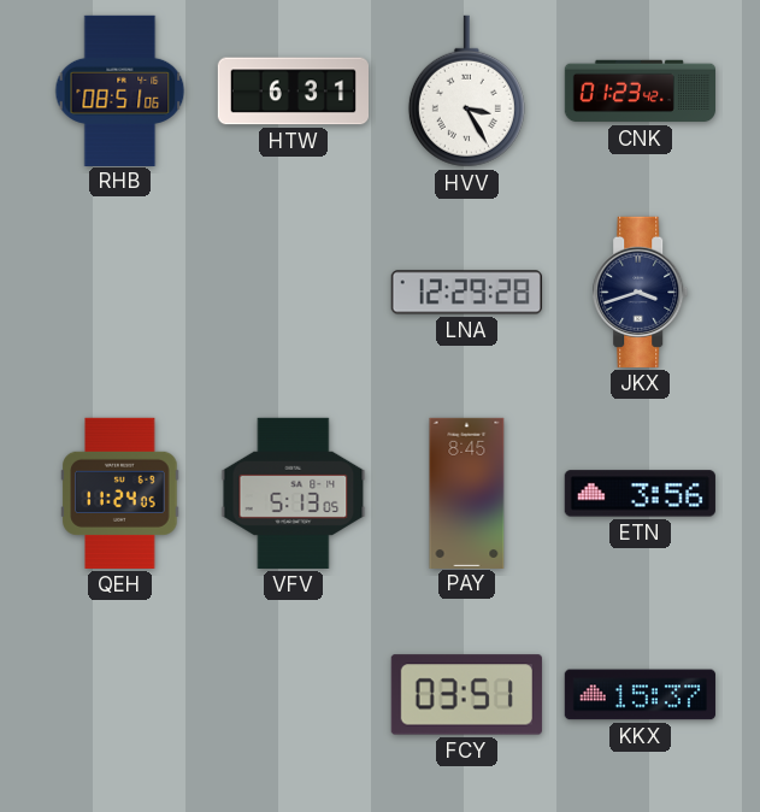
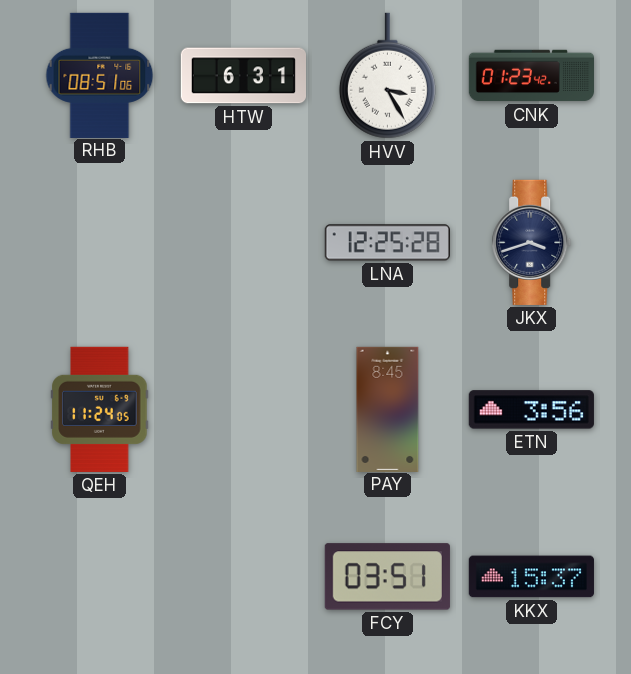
LNA: 12:29 -> 12:25 (387, 243)
VFV: 5:13 -> none (294, 493)
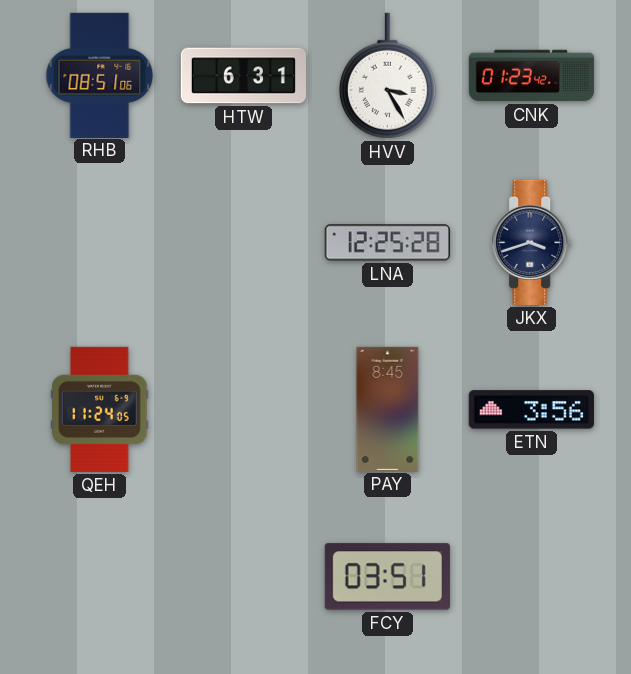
KKX: 15:37 -> none (531, 577)
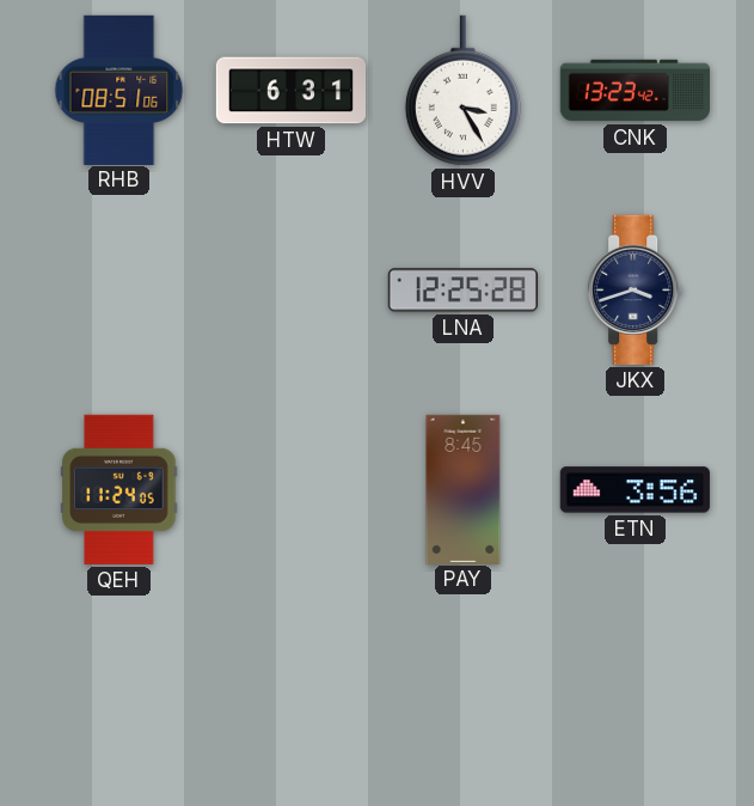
CNK: 01:23 -> 13:23 (635, 91)
FCY: 03:51 -> none (387, 577)
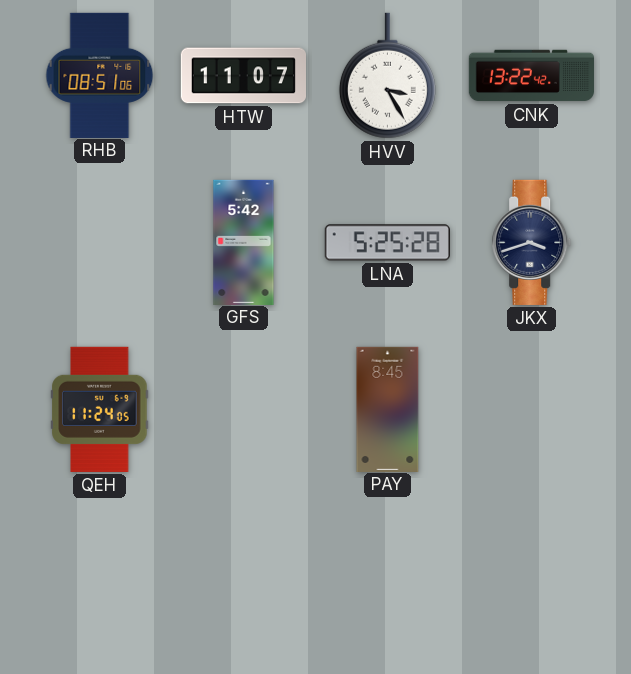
HTW: 6:31 -> 11:07 (243, 76)
CNK: 13:23 -> 13:22 (531, 76)
GFS: none -> 5:42 (244, 242)
LNA: 12:25 -> 5:25 (387, 243)
ETN: 3:56 -> none (635, 490)
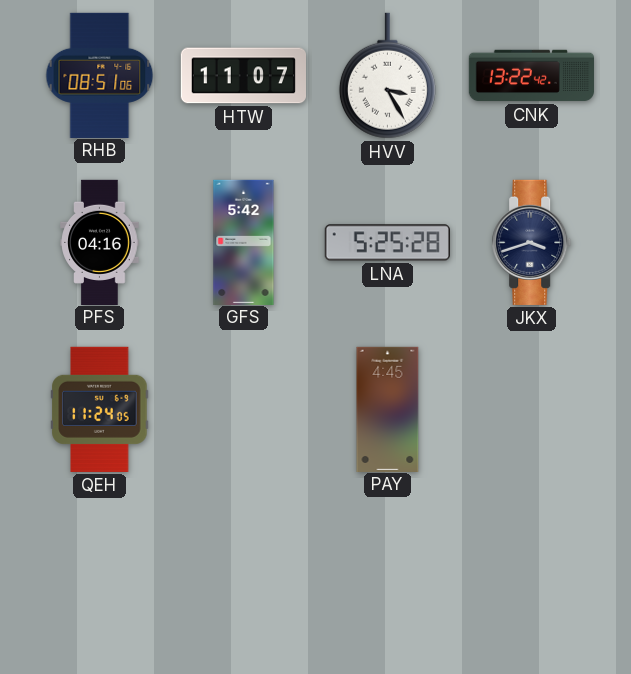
PFS: none -> 04:16 (100, 242)
PAY: 8:45 -> 4:45 (388, 409)
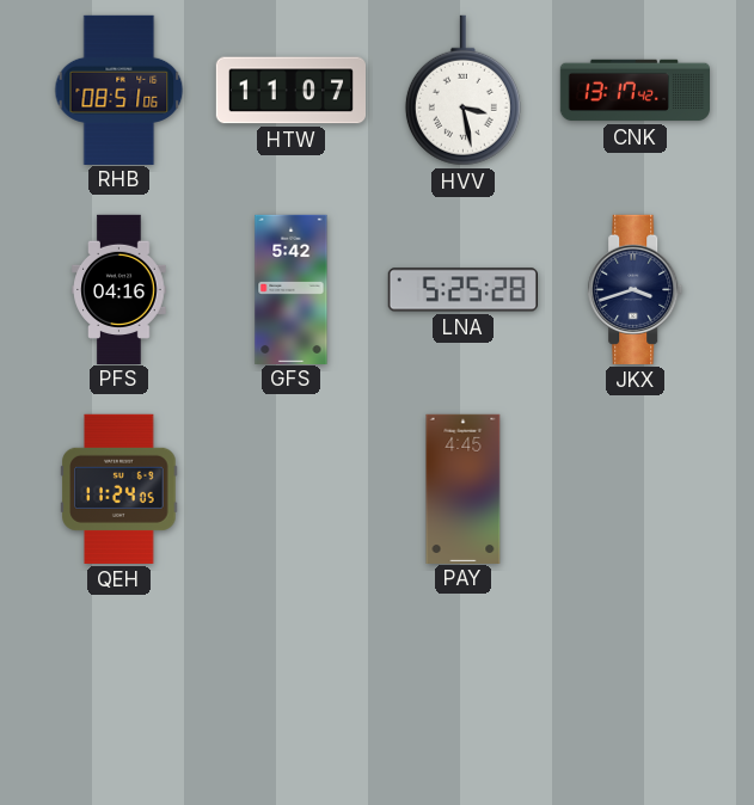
HVV: 3:25 -> 3:28 (462, 91)
CNK: 13:22 -> 13:17 (635, 91)
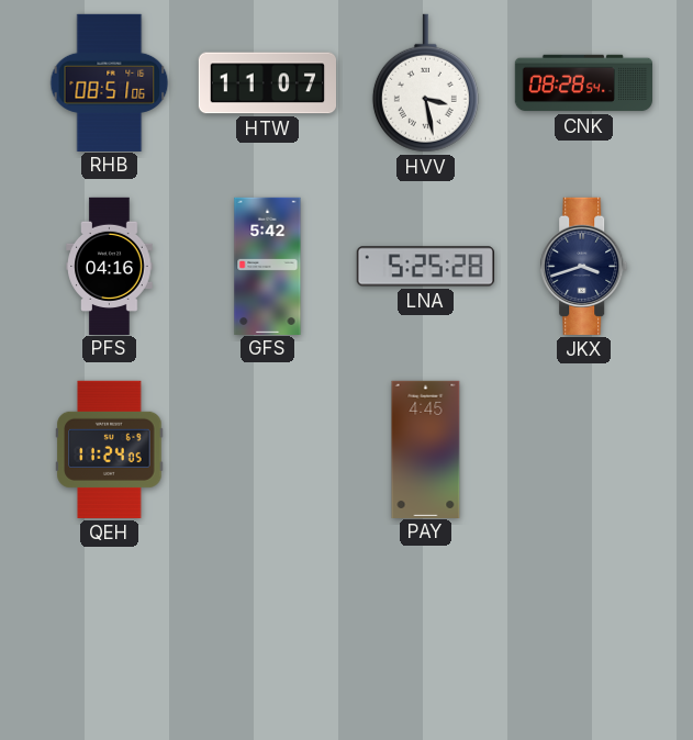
CNK: 13:17 -> 08:28 (583, 83)
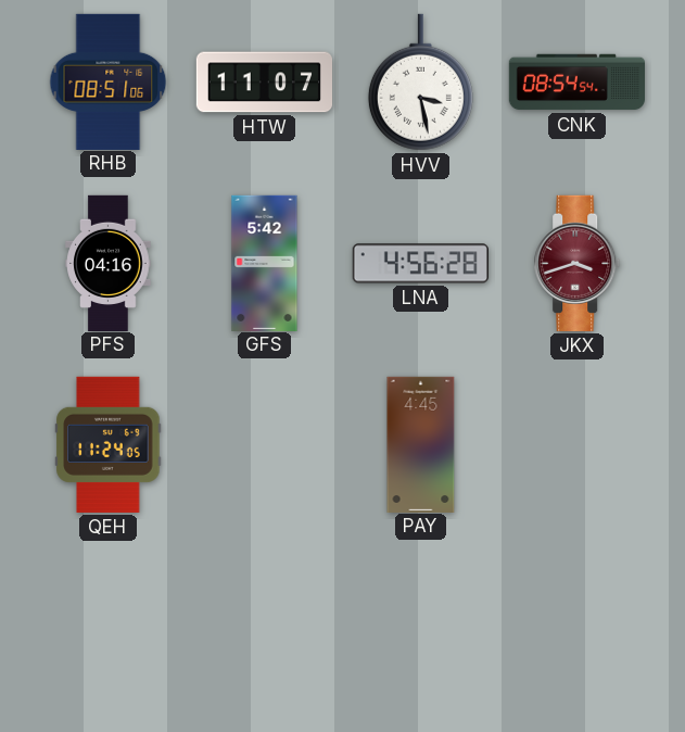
CNK: 08:28 -> 08:54 (576, 83)
LNA: 5:25 -> 4:56 (420, 264)
JKX dial: navy -> burgundy (578, 263)
